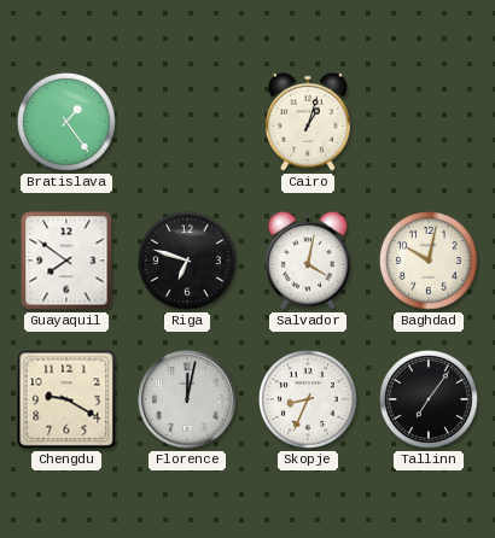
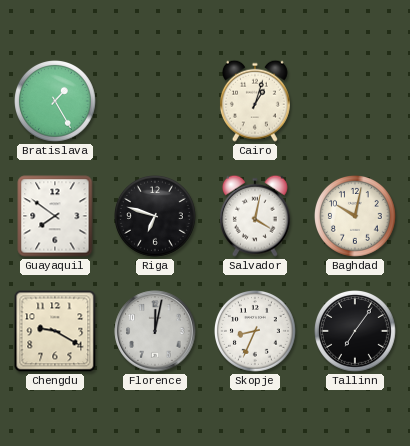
Bratislava: 1:24 -> 1:25 (56, 102)
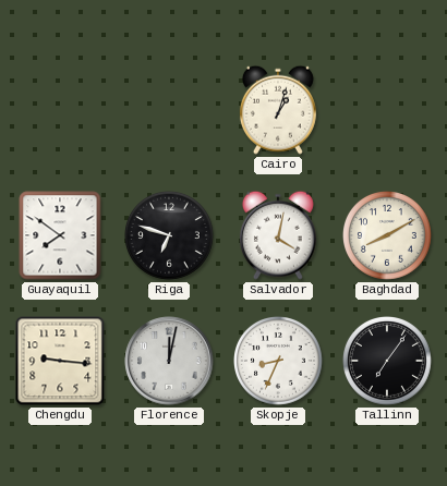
Bratislava: 1:25 -> none (56, 102)
Baghdad: 10:02 -> 8:10 (388, 236)
Chengdu: 9:20 -> 9:16 (60, 361)
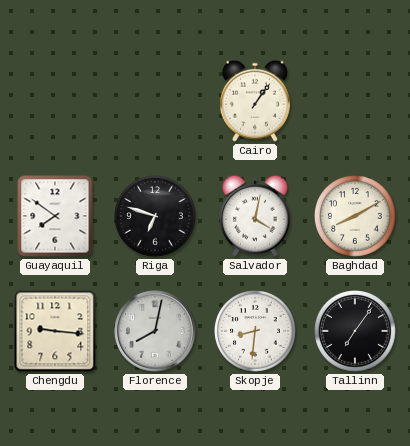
Cairo: 1:03 -> 1:06 (255, 101)
Florence: 12:02 -> 8:02 (155, 331)
Skopje: 8:34 -> 8:31 (256, 332)
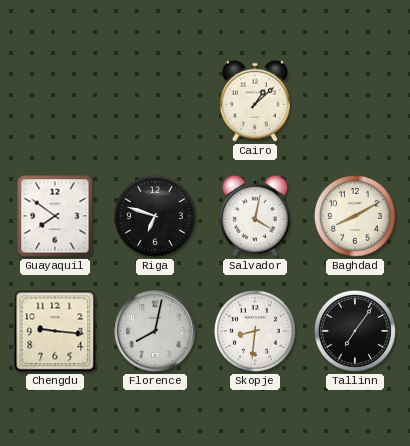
Cairo: 1:06 -> 1:08 (255, 101)
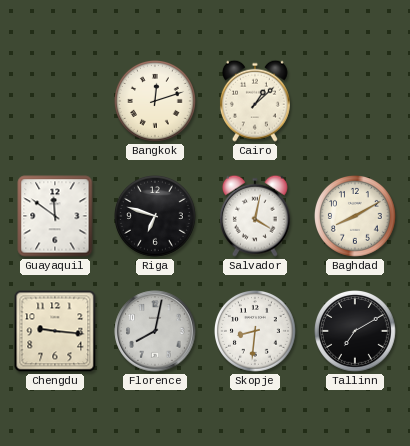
Bangkok: none -> 12:12 (156, 102)
Guayaquil: 7:51 -> 11:51 (55, 216)
Tallinn: 7:06 -> 7:10 (356, 332)
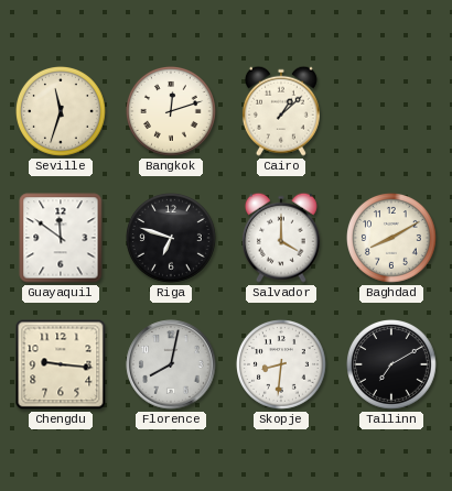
Seville: none -> 11:33 (62, 112)
Salvador: 4:02 -> 4:00 (281, 238)
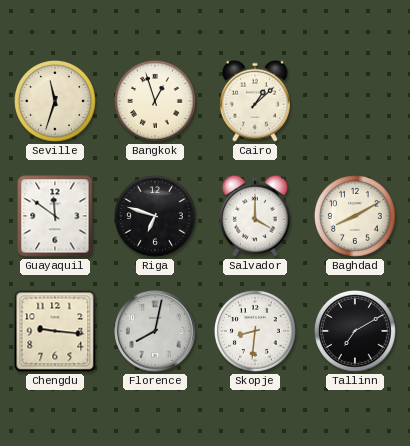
Bangkok: 12:12 -> 12:57 (156, 102)
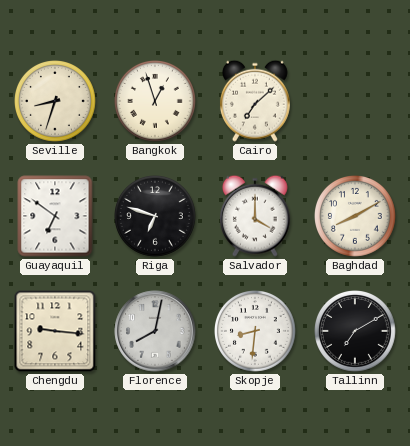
Seville: 11:33 -> 8:33 (56, 102)
Cairo: 1:08 -> 7:08 (255, 101)
Guayaquil: 11:51 -> 6:51 (55, 216)
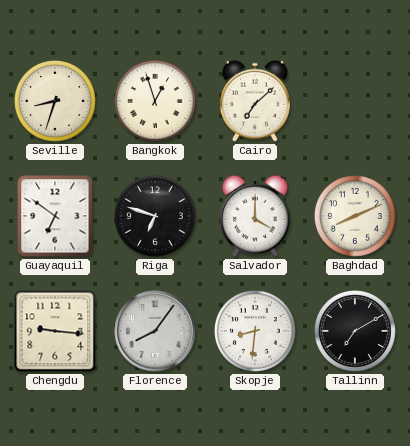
Baghdad: 8:10 -> 8:11 (356, 217)
Florence: 8:02 -> 8:06 (155, 331)
